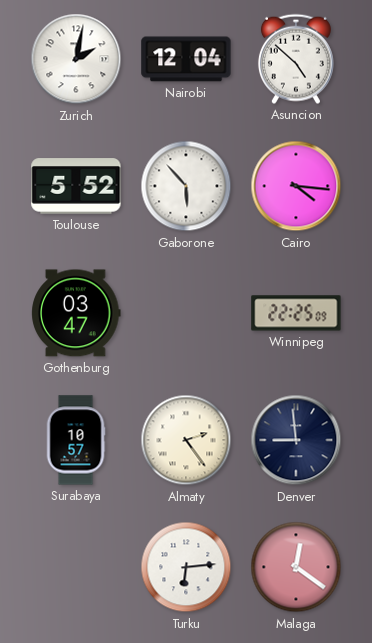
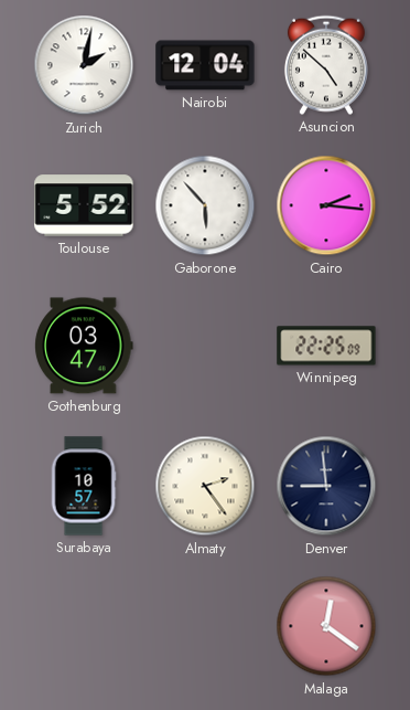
Cairo: 4:16 -> 2:16 (326, 205)
Turku: 6:14 -> none (186, 567)
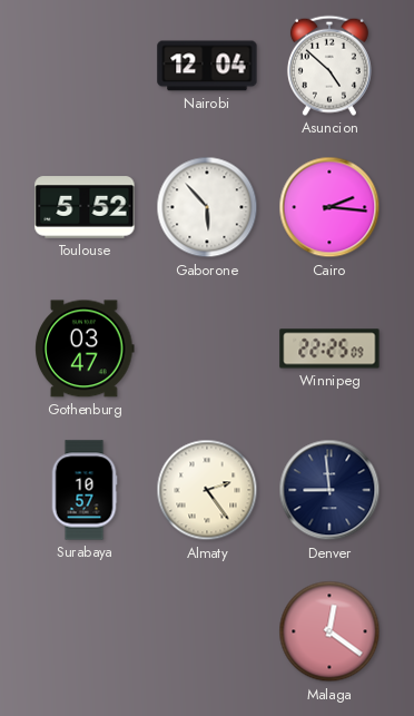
Zurich: 2:02 -> none (84, 65)
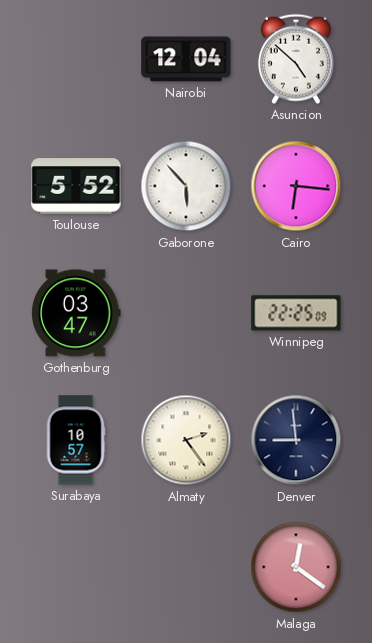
Cairo: 2:16 -> 6:16 (296, 186)
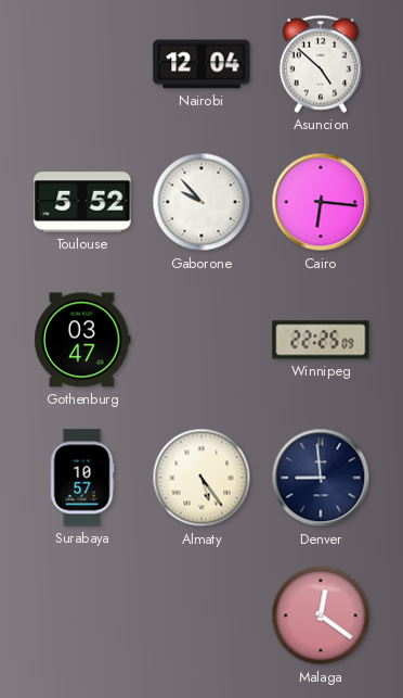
Gaborone: 5:53 -> 9:53 (201, 202)
Almaty: 2:24 -> 5:24 (201, 478)
